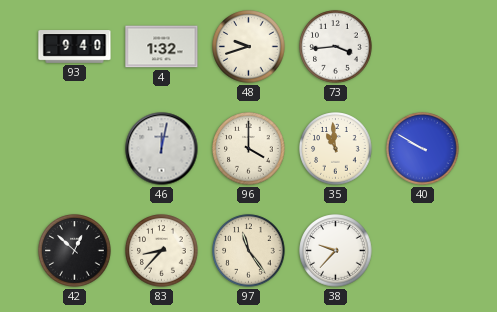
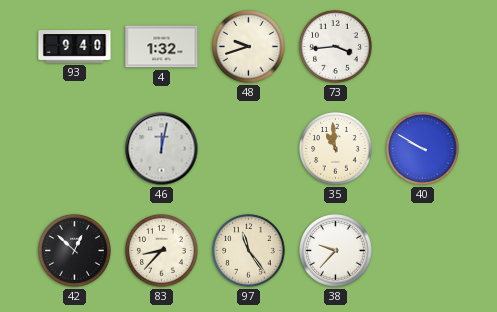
96: 4:00 -> none (249, 149)
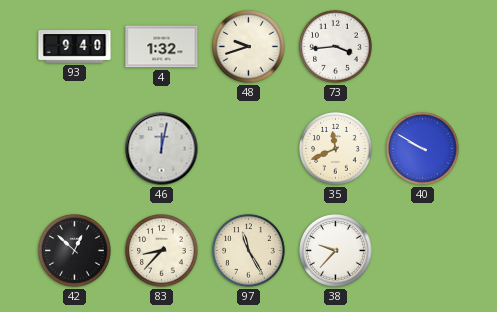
35: 10:59 -> 11:41 (336, 149)
97: 11:24 -> 11:25 (249, 251)
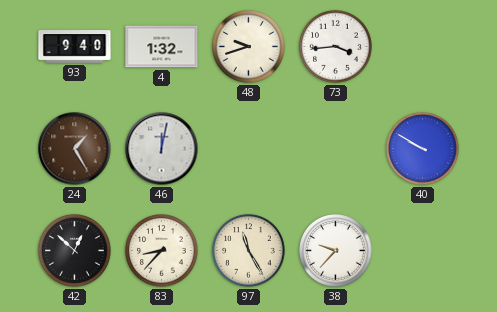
24: none -> 1:25 (75, 149)
35: 11:41 -> none (336, 149)
